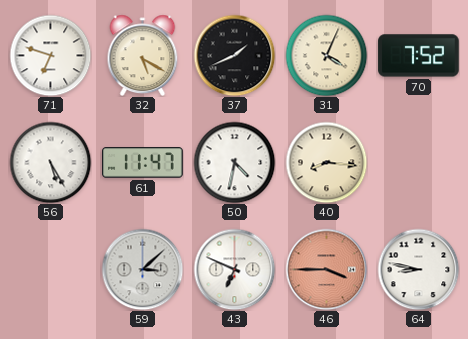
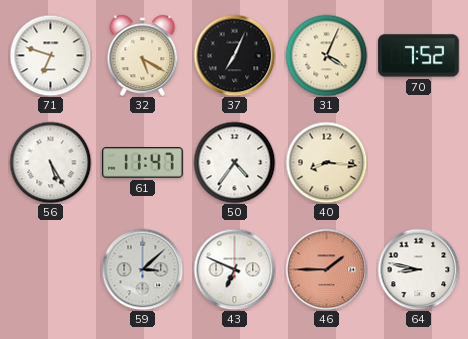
37: 1:41 -> 7:04 (234, 55)
50: 4:32 -> 4:36 (234, 162)
46: 3:45 -> 1:45 (326, 269)
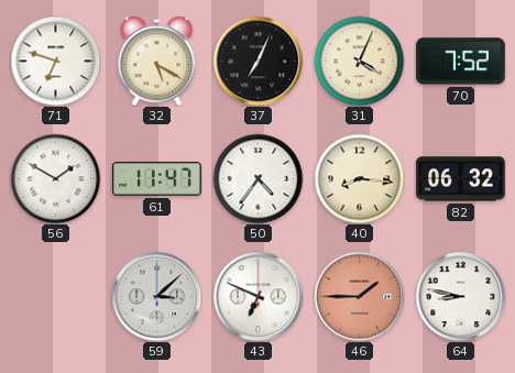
56: 5:25 -> 1:50 (55, 178)
82: none -> 06:32 (461, 179)
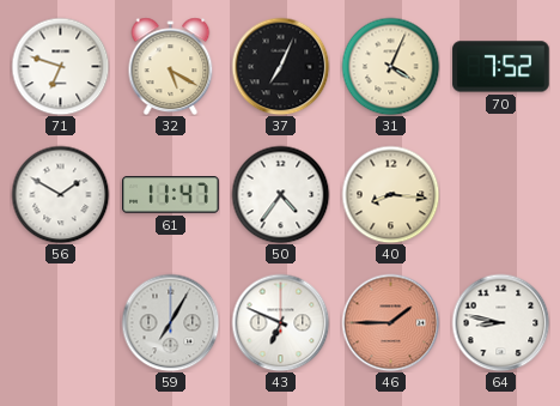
82: 06:32 -> none (461, 179)
59: 3:08 -> 7:05 (170, 322)
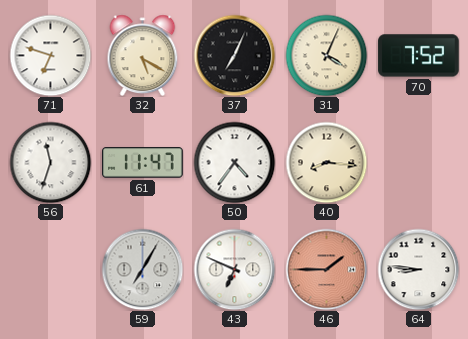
56: 1:50 -> 11:33 (50, 162)
64: 8:47 -> 8:46 (418, 269)
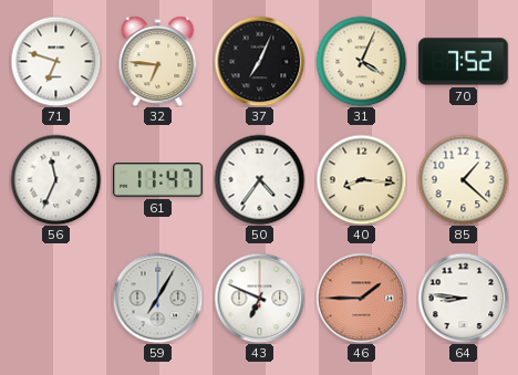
32: 5:20 -> 6:46 (158, 61)
56: 11:33 -> 11:34 (55, 179)
85: none -> 1:22 (463, 179)
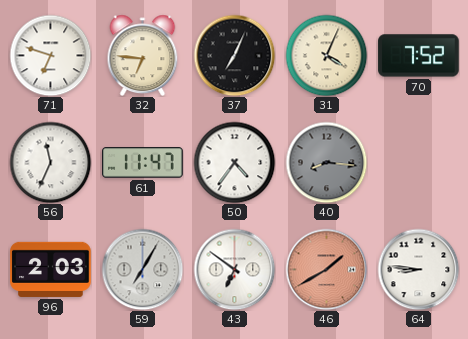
40 dial: cream -> grey (326, 162)
85: 1:22 -> none (463, 179)
96: none -> 2:03 (51, 269)
43: 6:49 -> 6:51 (234, 269)
46: 1:45 -> 1:40 (326, 269)
